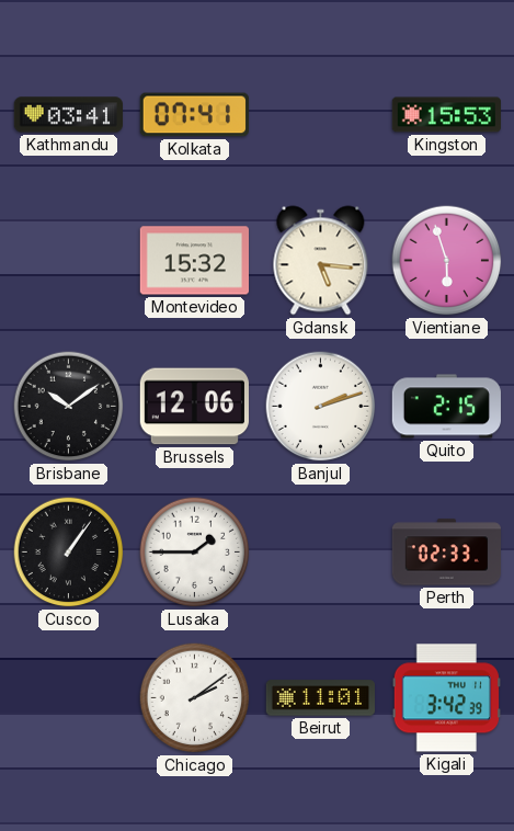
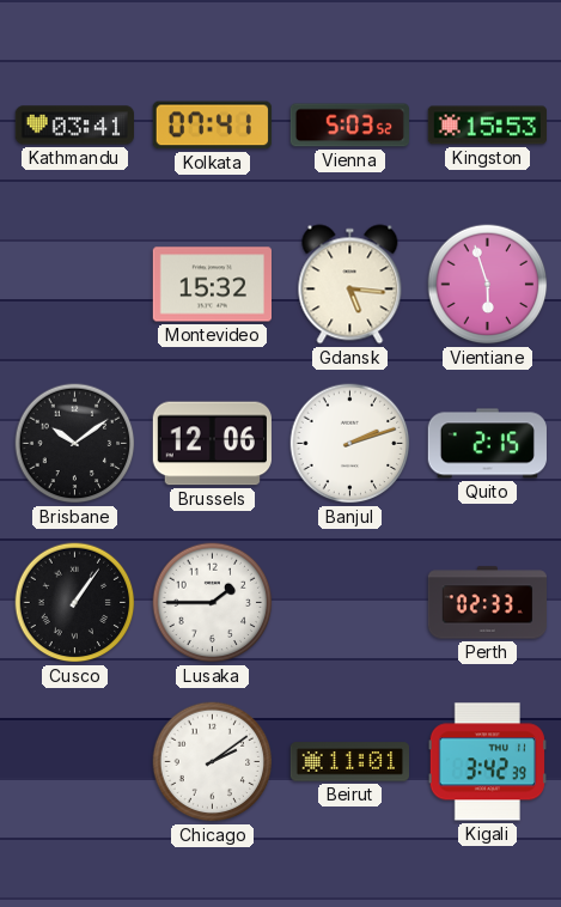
Vienna: none -> 5:03 (349, 126)
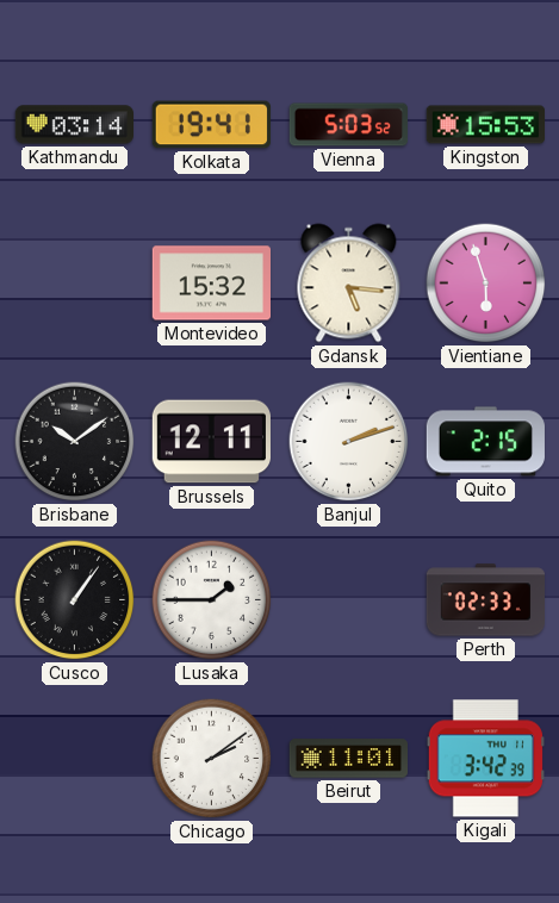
Kathmandu: 03:41 -> 03:14 (74, 125)
Kolkata: 07:41 -> 19:41 (211, 125)
Brussels: 12:06 -> 12:11 (211, 442)
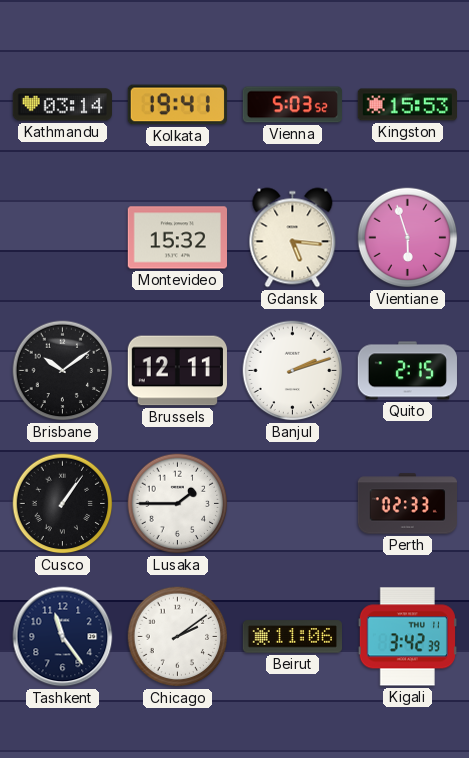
Tashkent: none -> 11:24 (63, 637)
Beirut: 11:01 -> 11:06 (292, 637)
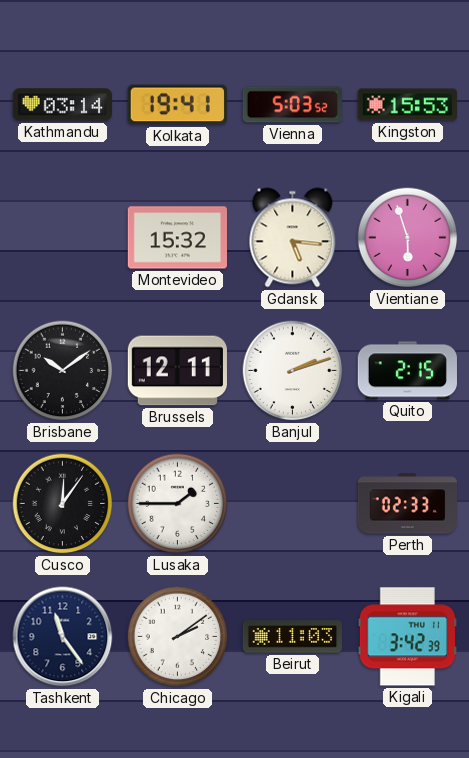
Cusco: 1:06 -> 12:06 (63, 504)
Beirut: 11:06 -> 11:03 (292, 637)
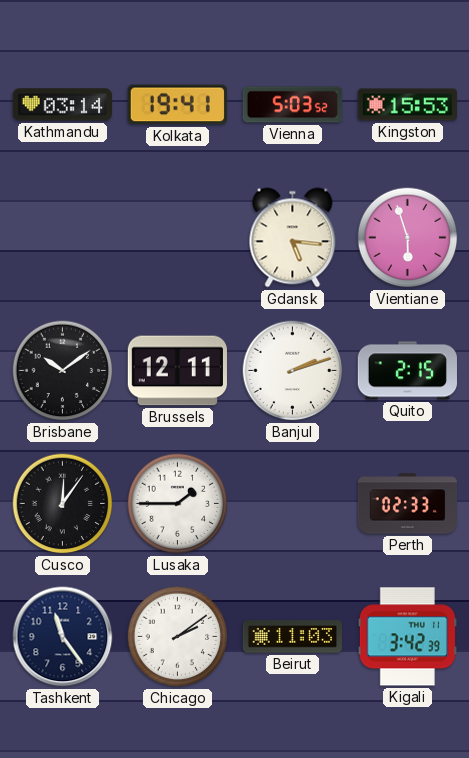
Montevideo: 15:32 -> none (177, 238)
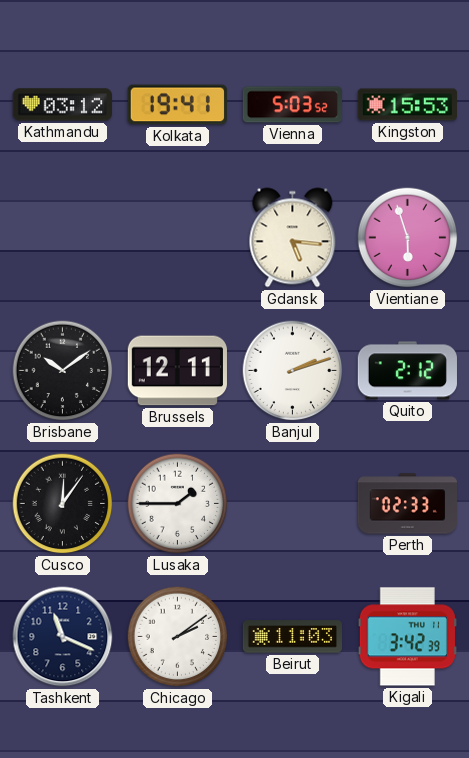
Kathmandu: 03:14 -> 03:12 (62, 105)
Quito: 2:15 -> 2:12 (407, 371)
Tashkent: 11:24 -> 11:19 (63, 637)
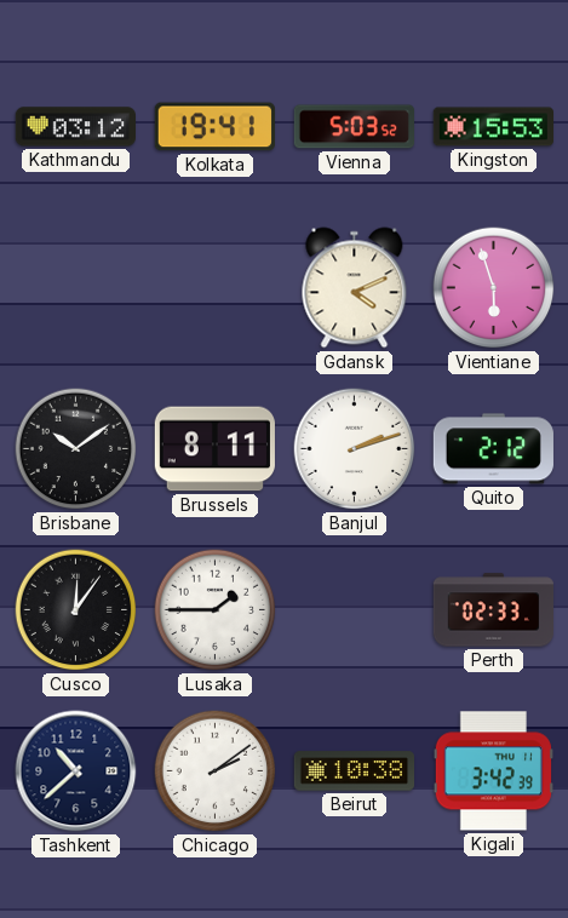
Gdansk: 5:16 -> 4:11 (355, 288)
Brussels: 12:11 -> 8:11 (214, 449)
Tashkent: 11:19 -> 10:38 (76, 771)
Beirut: 11:03 -> 10:38 (354, 771)
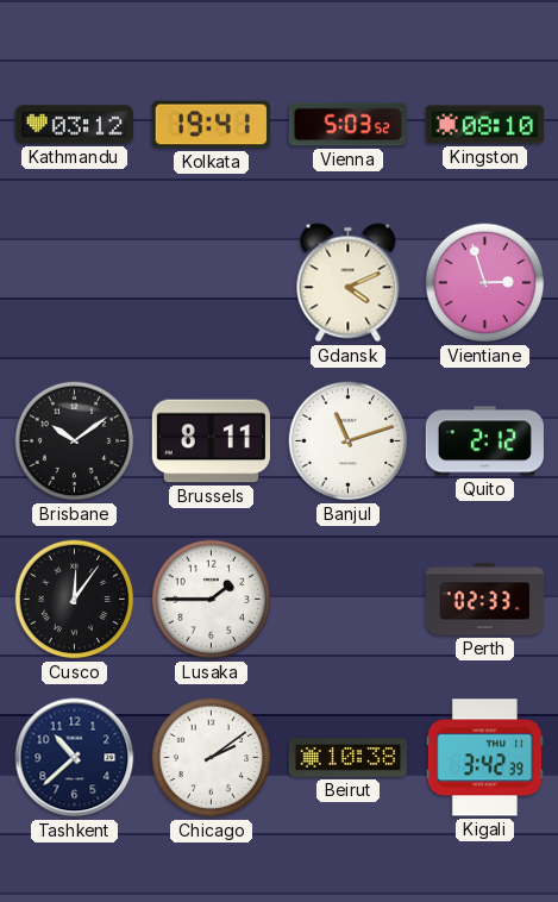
Kingston: 15:53 -> 08:10 (484, 125)
Vientiane: 5:57 -> 2:57 (485, 283)
Banjul: 2:12 -> 11:12 (349, 441)
